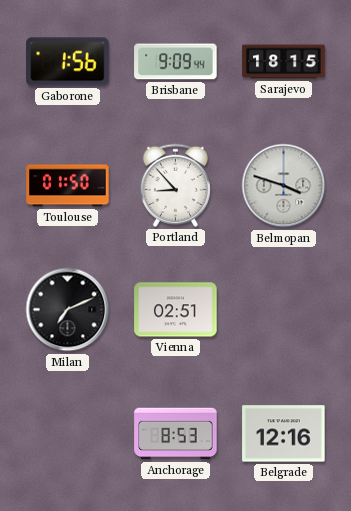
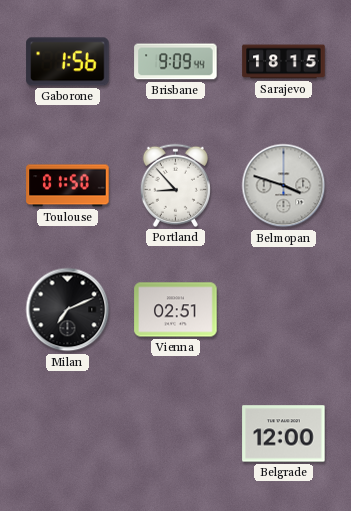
Anchorage: 8:53 -> none (176, 434)
Belgrade: 12:16 -> 12:00 (284, 434)
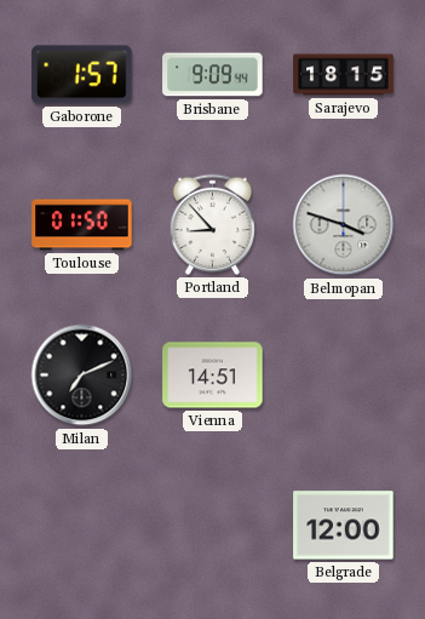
Gaborone: 1:56 -> 1:57 (82, 75)
Vienna: 02:51 -> 14:51 (213, 376)
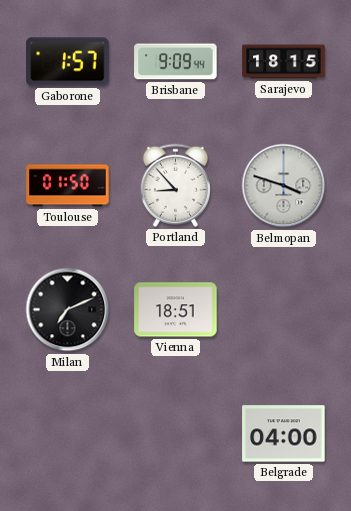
Vienna: 14:51 -> 18:51 (176, 310)
Belgrade: 12:00 -> 04:00 (284, 434)
